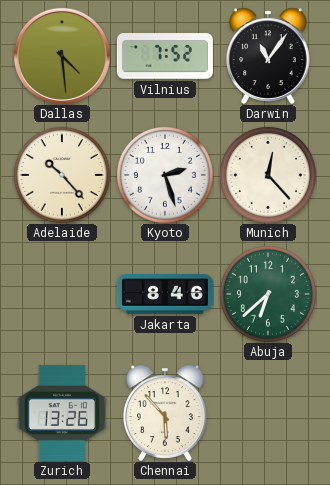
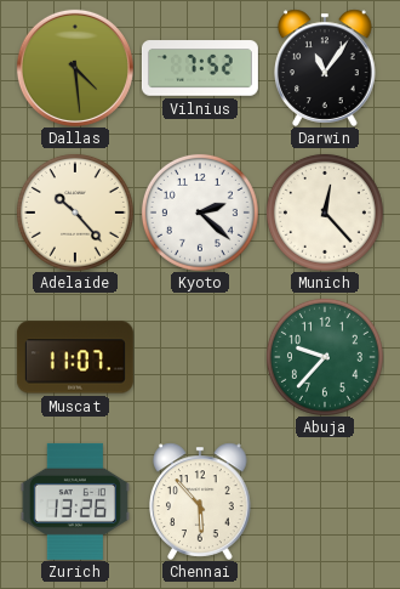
Kyoto: 2:27 -> 2:22 (200, 213)
Muscat: none -> 11:07 (75, 357)
Jakarta: 8:46 -> none (165, 294)
Abuja: 6:38 -> 9:37 (325, 357)
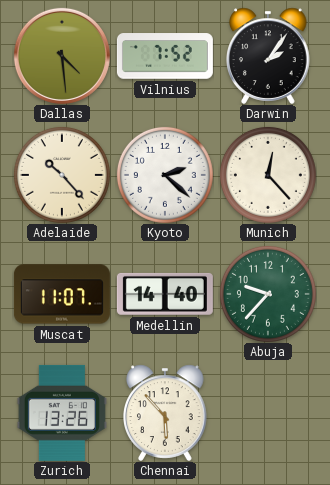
Darwin: 11:06 -> 2:06 (269, 56)
Medellin: none -> 14:40 (165, 294)
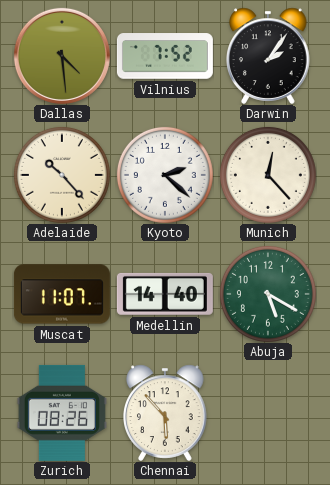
Abuja: 9:37 -> 5:20 (268, 294)
Zurich: 13:26 -> 08:26 (62, 413)
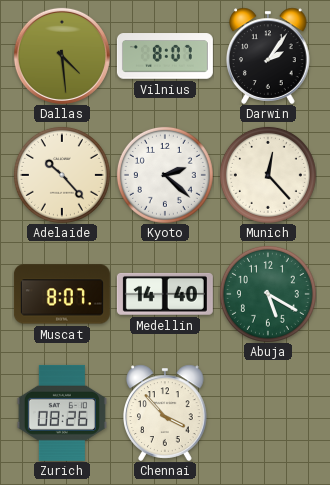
Vilnius: 7:52 -> 8:07 (165, 56)
Muscat: 11:07 -> 8:07 (62, 294)
Chennai: 5:53 -> 3:53 (166, 413)
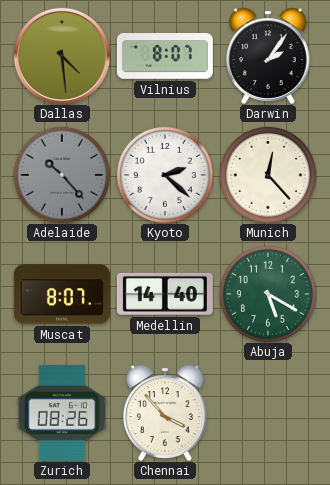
Adelaide dial: cream -> grey (62, 175)
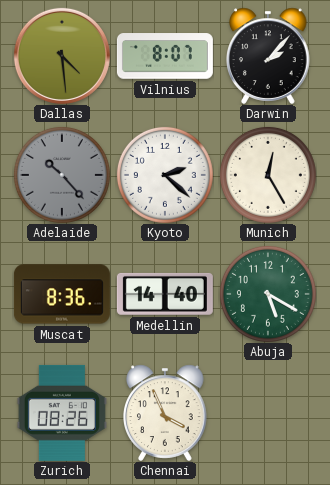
Darwin: 2:06 -> 2:07 (269, 56)
Munich: 12:23 -> 12:25 (268, 175)
Muscat: 8:07 -> 8:36 (62, 294)
Chennai: 3:53 -> 3:56 (166, 413)
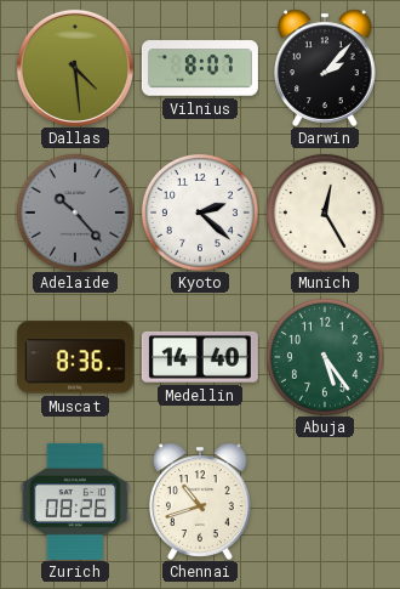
Abuja: 5:20 -> 5:24 (325, 357)
Chennai: 3:56 -> 10:42 (201, 502)
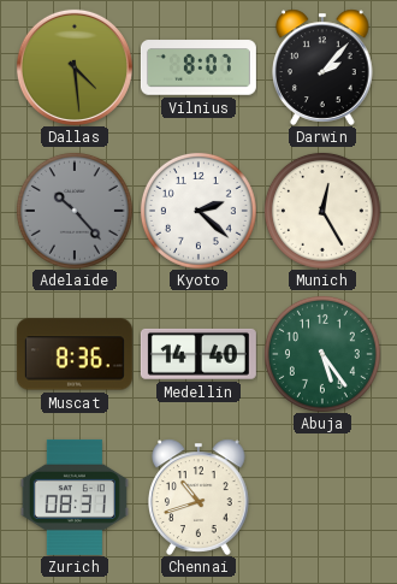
Zurich: 08:26 -> 08:31 (75, 497)
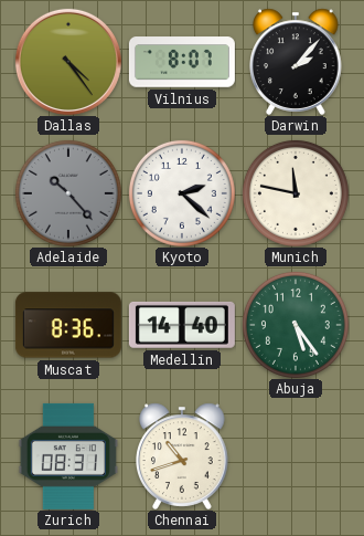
Dallas: 4:29 -> 4:24 (68, 62)
Munich: 12:25 -> 11:47 (296, 193)
